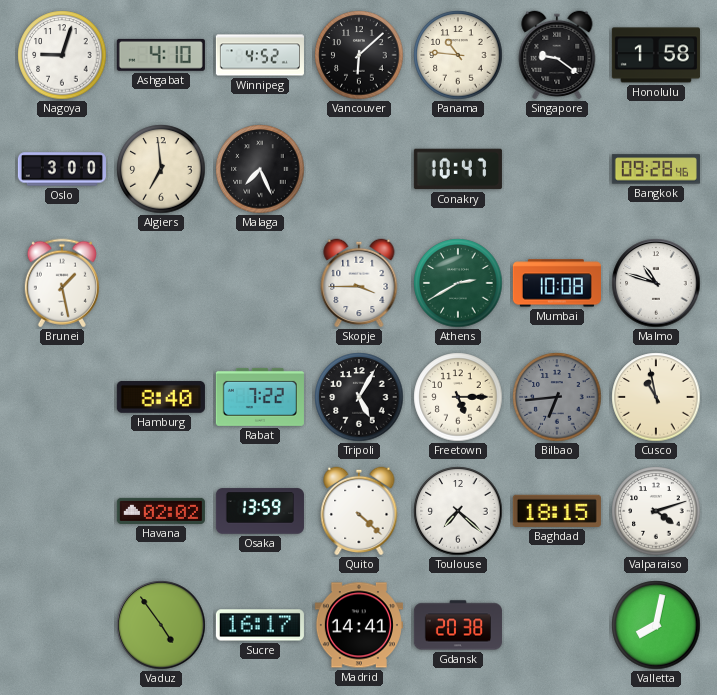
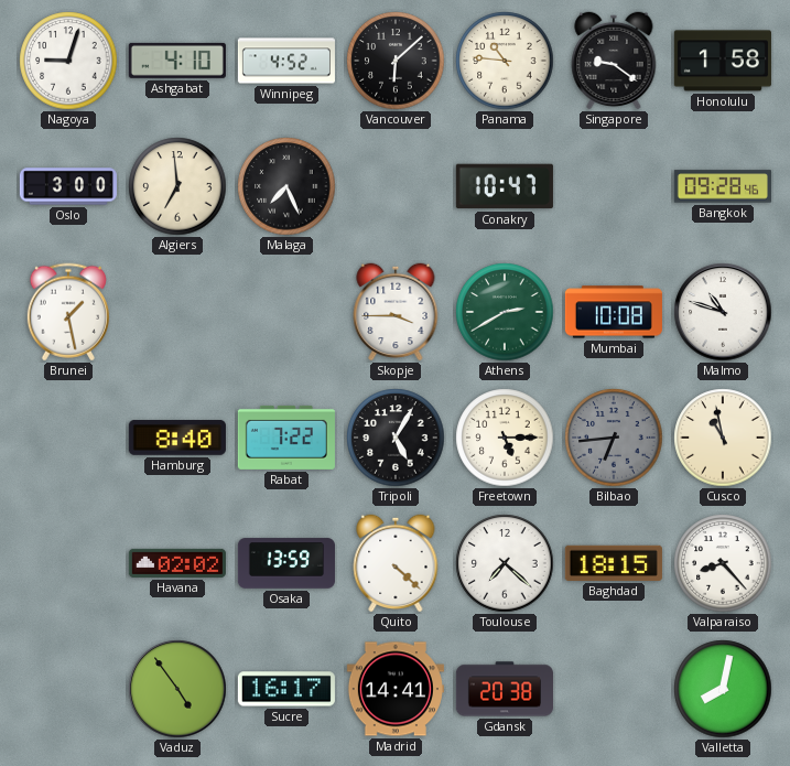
Valparaiso: 4:12 -> 8:23 (723, 563)
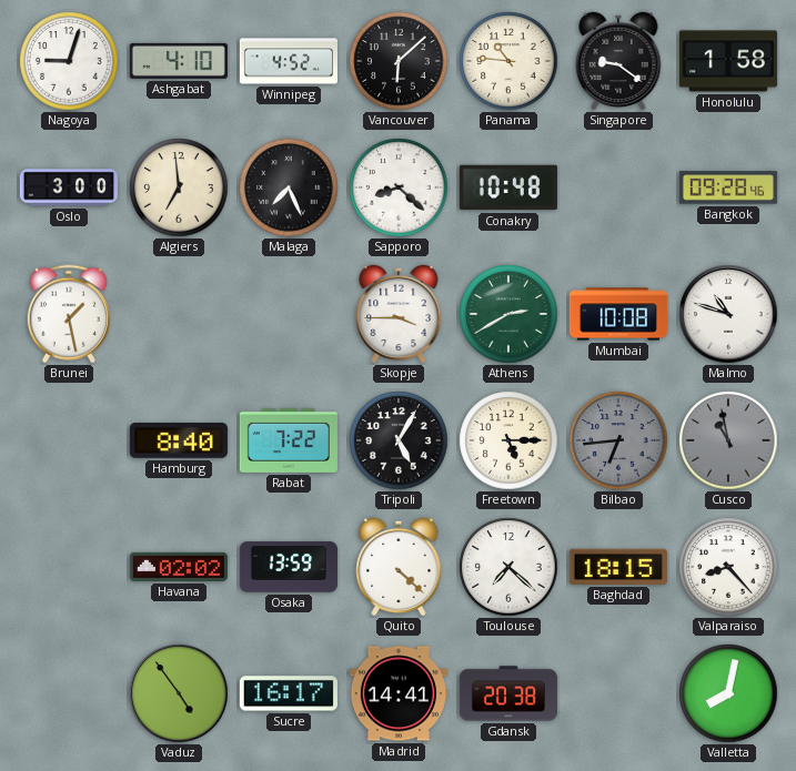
Sapporo: none -> 8:22 (399, 187)
Conakry: 10:47 -> 10:48 (508, 187)
Cusco dial: cream -> grey (728, 440)
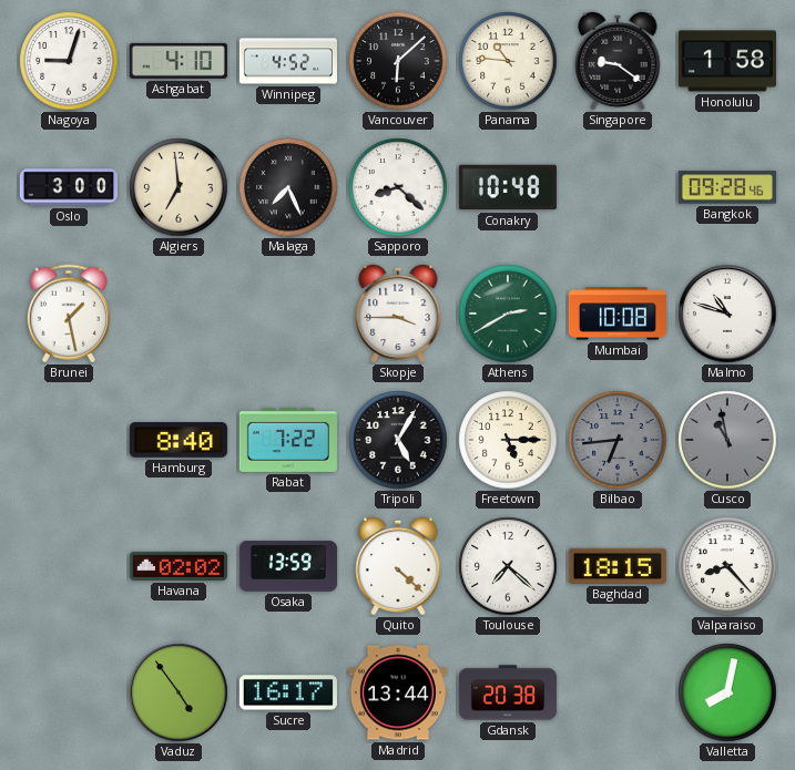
Madrid: 14:41 -> 13:44 (398, 692)
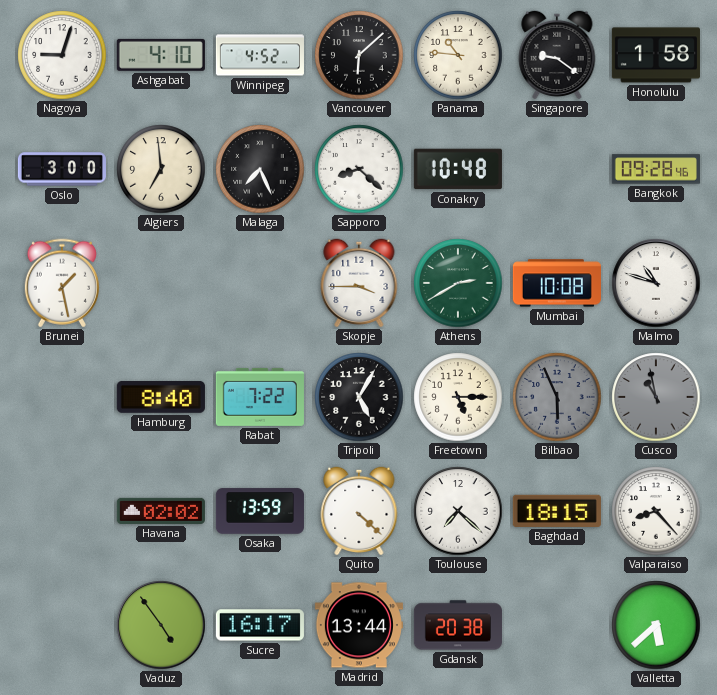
Bilbao: 6:44 -> 5:56 (557, 397)
Valletta: 8:02 -> 5:38 (656, 625)
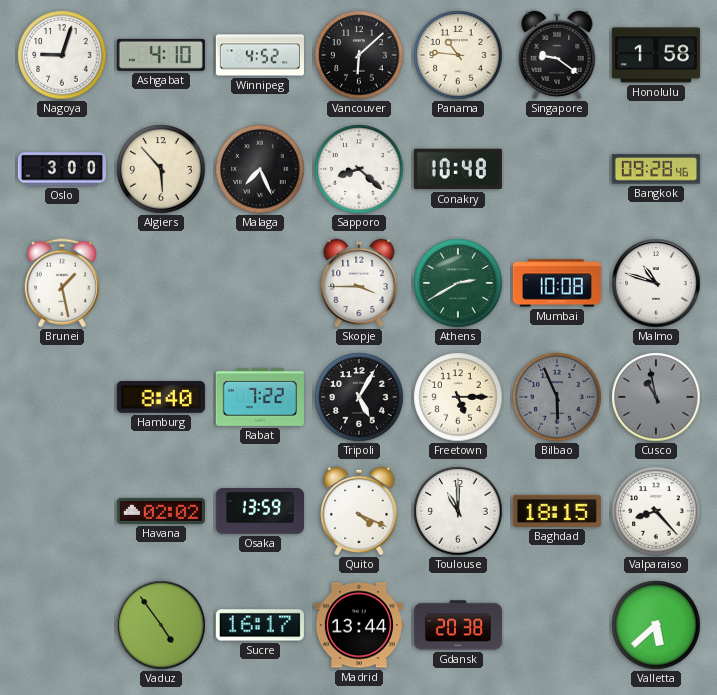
Algiers: 6:59 -> 5:53 (161, 169)
Quito: 4:22 -> 4:19 (359, 511)
Toulouse: 7:22 -> 11:00 (458, 511)
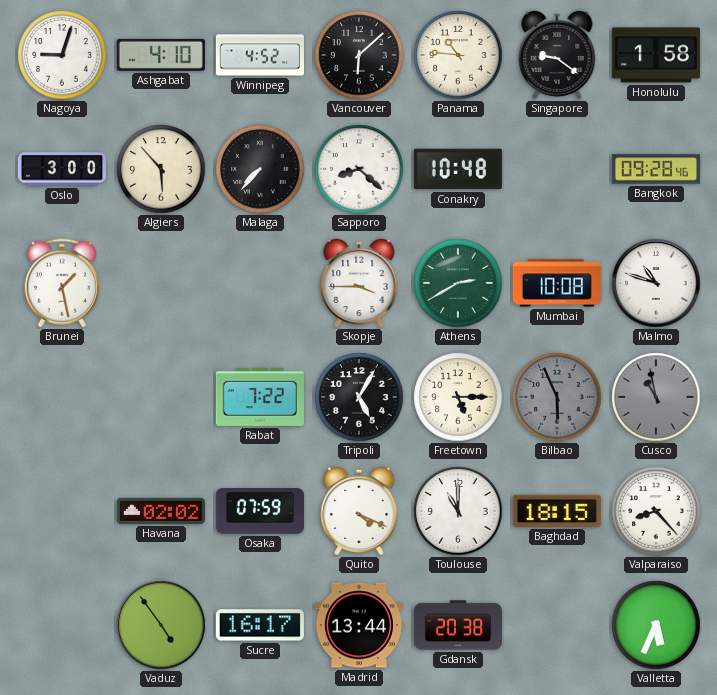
Malaga: 7:26 -> 7:37 (260, 169)
Hamburg: 8:40 -> none (161, 398)
Osaka: 13:59 -> 07:59 (260, 511)
Valletta: 5:38 -> 5:34 (656, 625)
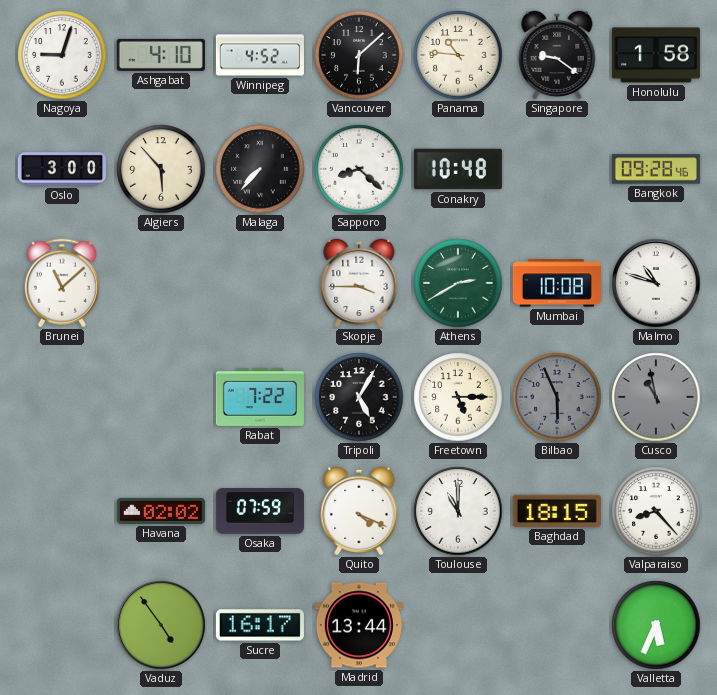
Brunei: 1:28 -> 11:08 (62, 283)
Gdansk: 20:38 -> none (458, 625)
